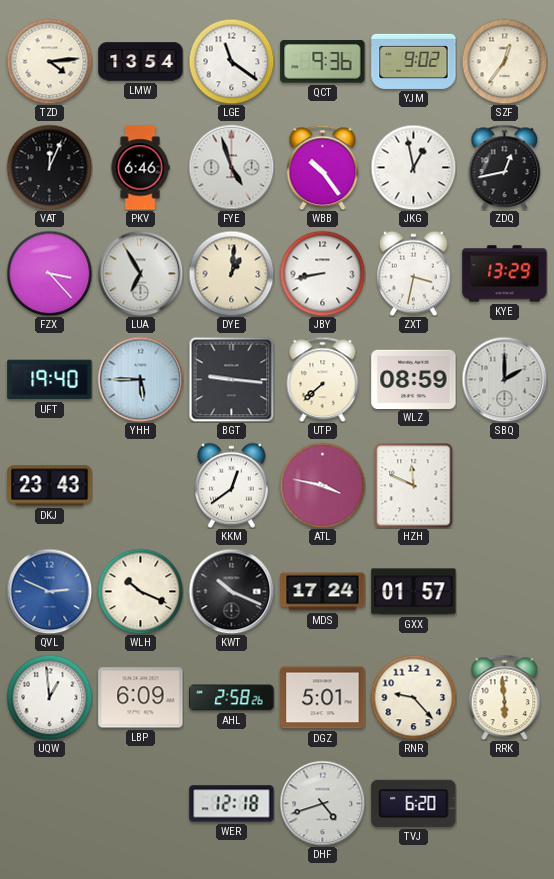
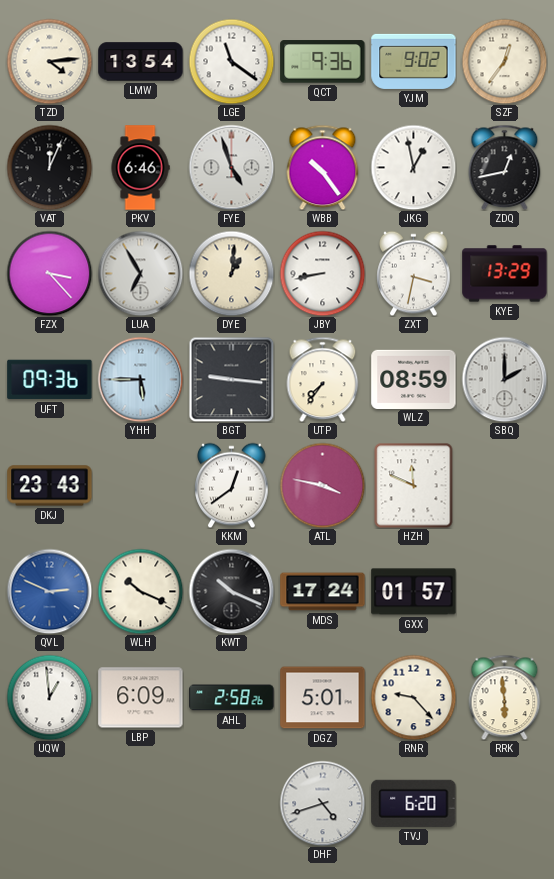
UFT: 19:40 -> 09:36 (50, 380)
UTP: 7:38 -> 7:36 (323, 379)
WER: 12:18 -> none (232, 804)
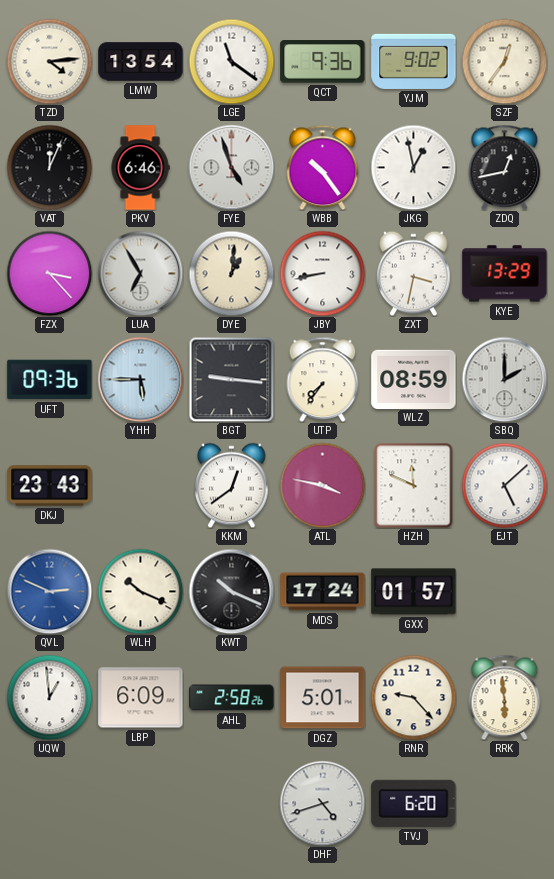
EJT: none -> 5:08 (504, 485)
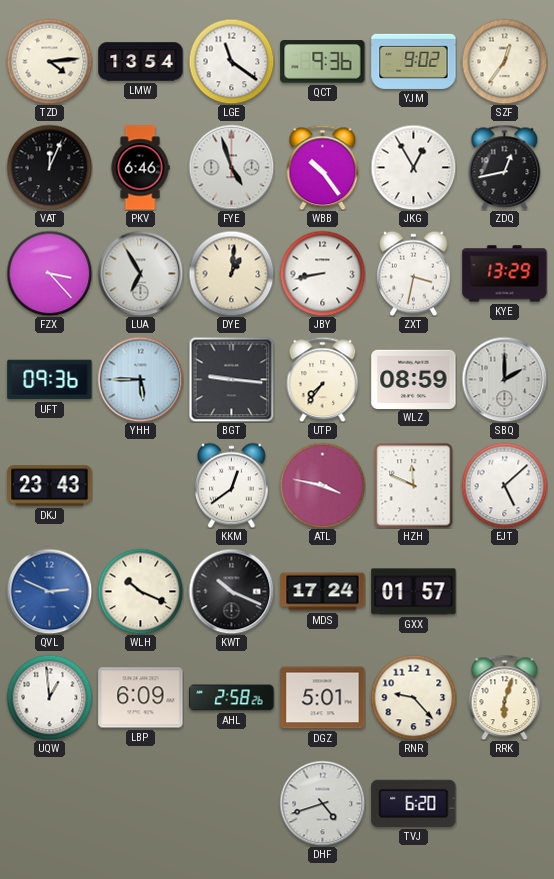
JKG: 12:58 -> 12:55 (413, 167)
RRK: 5:59 -> 6:03 (505, 697)
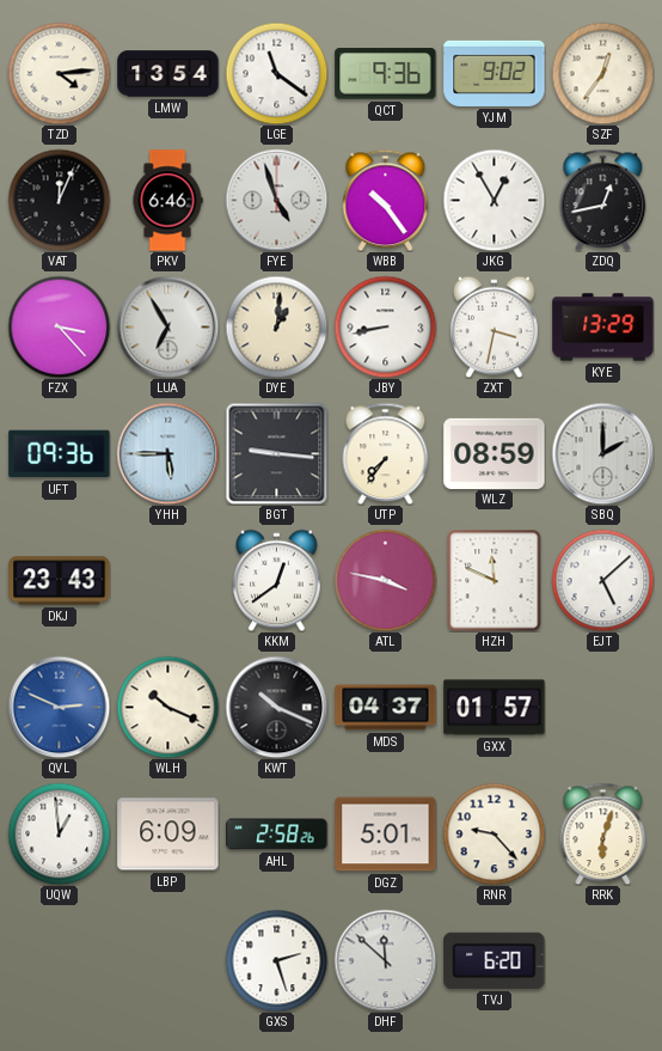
MDS: 17:24 -> 04:37 (386, 708)
GXS: none -> 2:27 (276, 960)
DHF: 4:42 -> 11:52 (385, 960)
